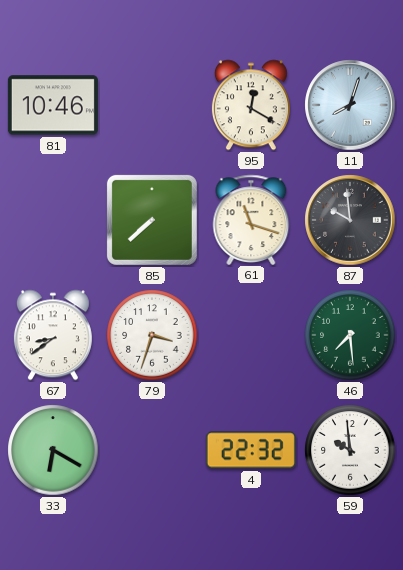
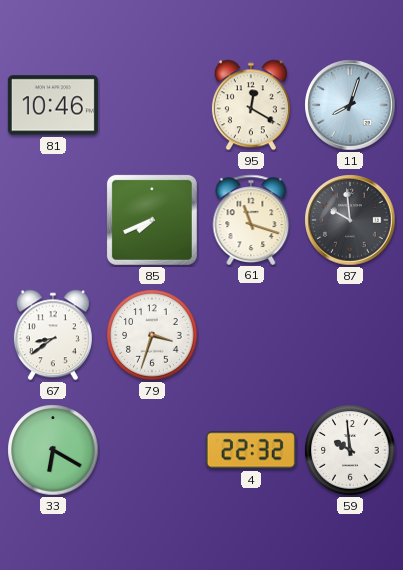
85: 7:38 -> 7:41 (152, 220)
46: 7:29 -> none (350, 335)
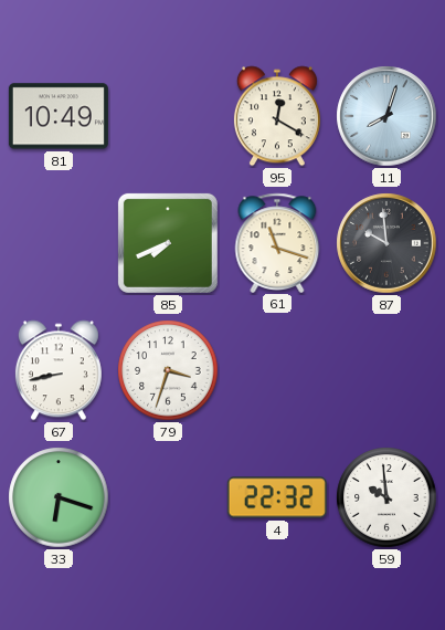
81: 10:46 -> 10:49 (59, 116)
67: 8:39 -> 8:43 (59, 370)
33: 6:20 -> 6:18 (59, 497)
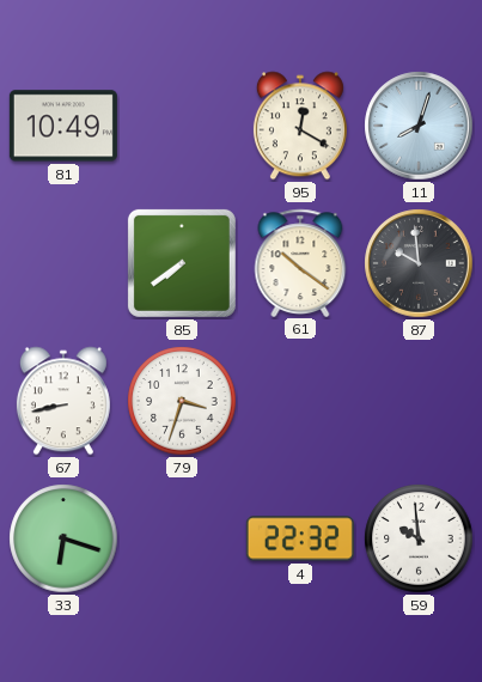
85: 7:41 -> 7:39 (182, 263)
61: 11:18 -> 10:21 (300, 262)
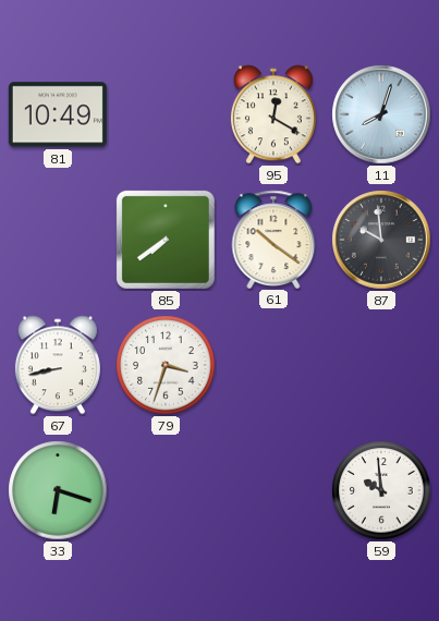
4: 22:32 -> none (300, 538)
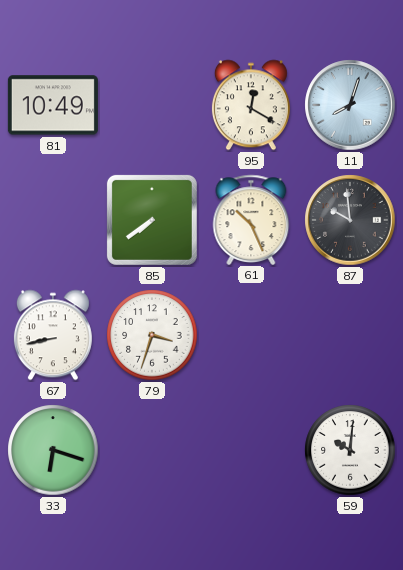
61: 10:21 -> 10:26 (251, 219)
59: 9:59 -> 10:01 (350, 450)
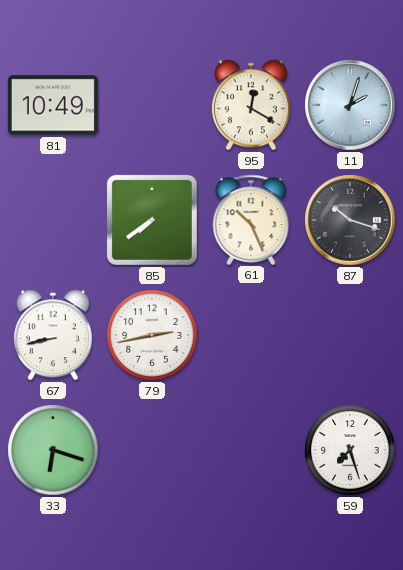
11: 8:03 -> 2:03 (350, 105)
87: 9:59 -> 10:18 (350, 220)
79: 3:33 -> 2:43 (152, 335)
59: 10:01 -> 7:27 (350, 450)
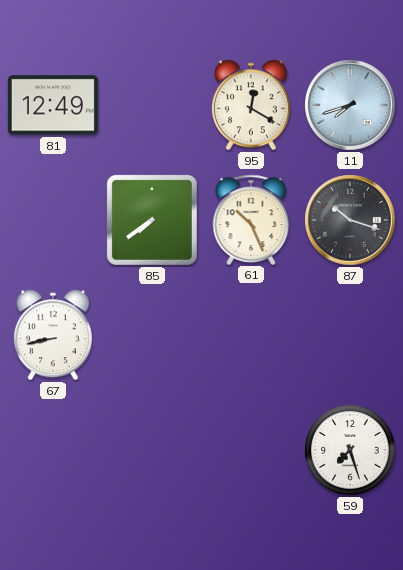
81: 10:49 -> 12:49 (53, 105)
11: 2:03 -> 7:42 (350, 105)
79: 2:43 -> none (152, 335)
33: 6:18 -> none (53, 450)
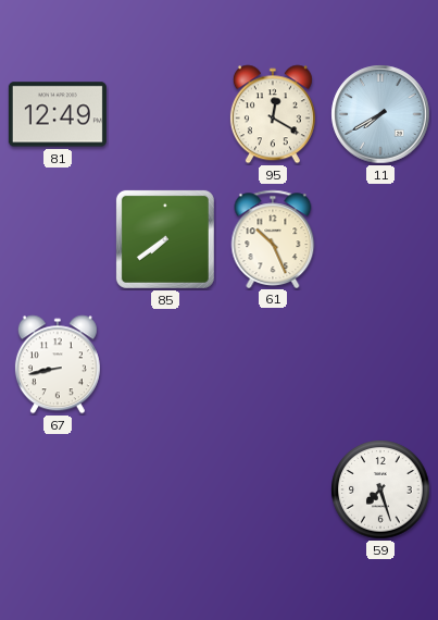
11: 7:42 -> 7:40 (380, 114)
87: 10:18 -> none (350, 220)
